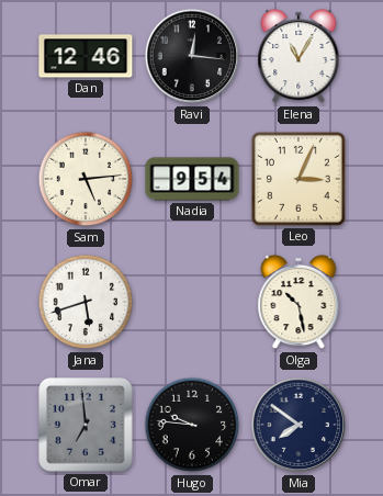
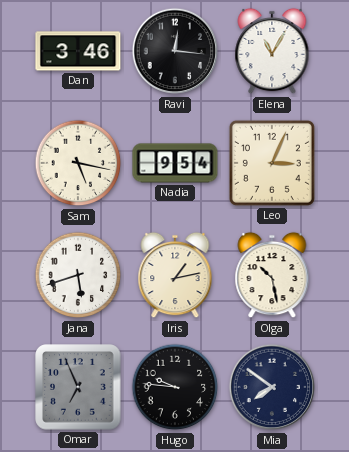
Dan: 12:46 -> 3:46 (78, 51)
Sam: 5:14 -> 5:17 (78, 163)
Iris: none -> 1:13 (175, 275)
Omar: 6:59 -> 6:56 (78, 387)
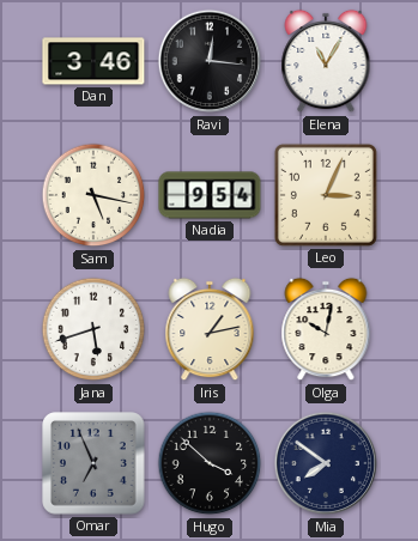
Olga: 10:28 -> 10:02 (326, 329)
Hugo: 9:46 -> 3:52 (210, 463)
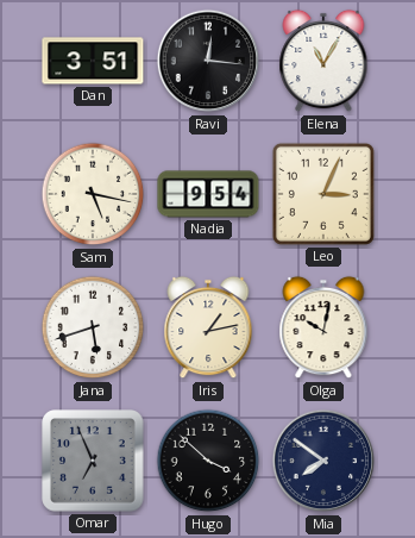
Dan: 3:46 -> 3:51 (93, 61)
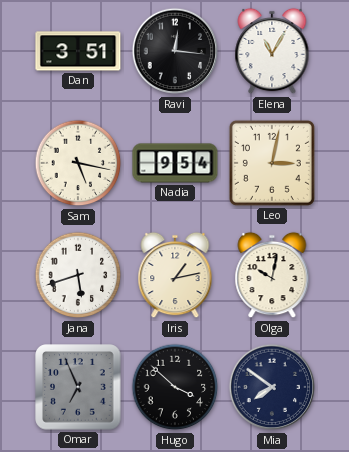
Leo: 3:04 -> 3:02 (272, 163)
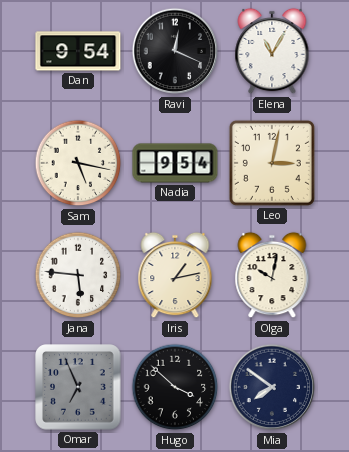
Dan: 3:51 -> 9:54 (78, 51)
Ravi: 12:16 -> 12:19 (175, 51)
Jana: 5:42 -> 5:46 (78, 275)
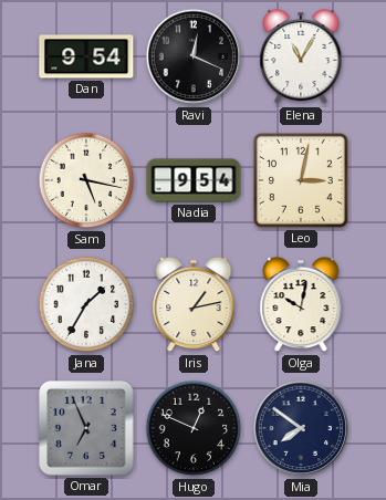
Jana: 5:46 -> 1:35 (86, 304)
Hugo: 3:52 -> 12:49 (194, 428)
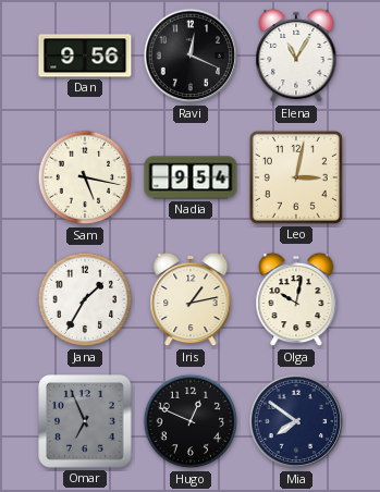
Dan: 9:54 -> 9:56 (85, 56)
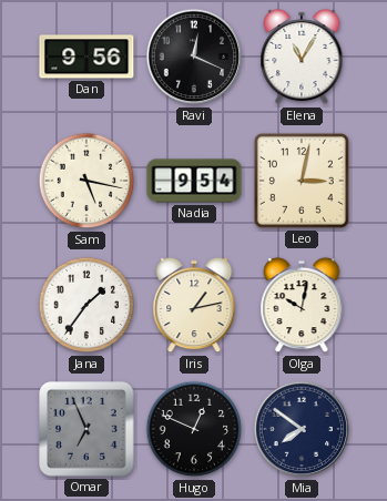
Jana: 1:35 -> 1:36 (86, 305)
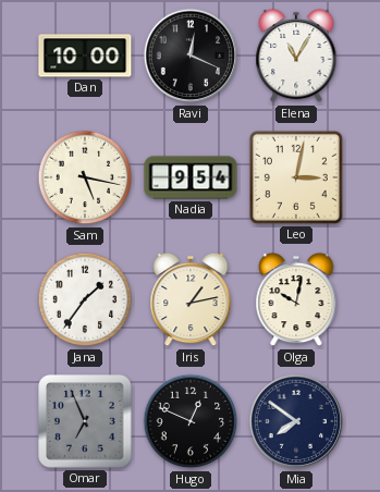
Dan: 9:56 -> 10:00 (85, 56)
